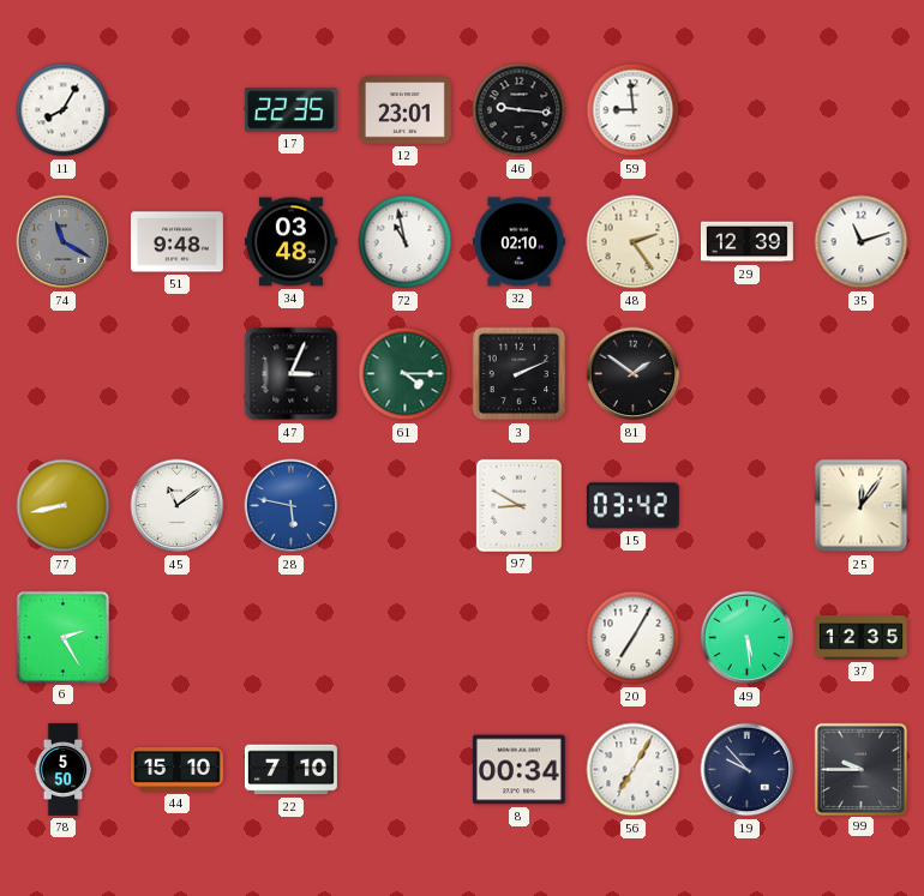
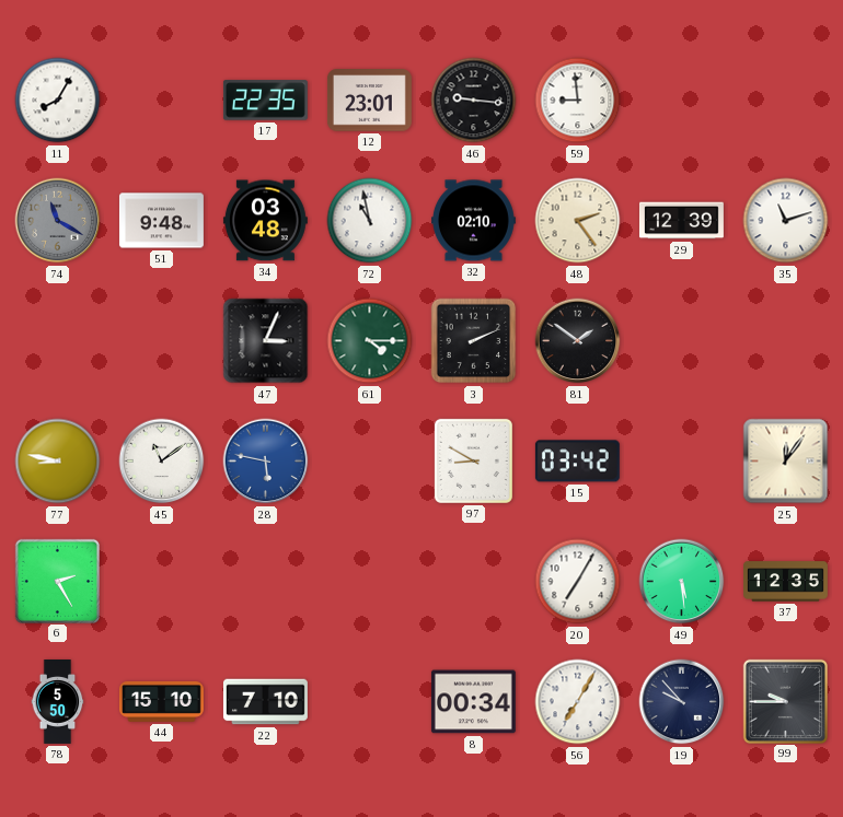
77: 8:43 -> 8:47 (58, 462)
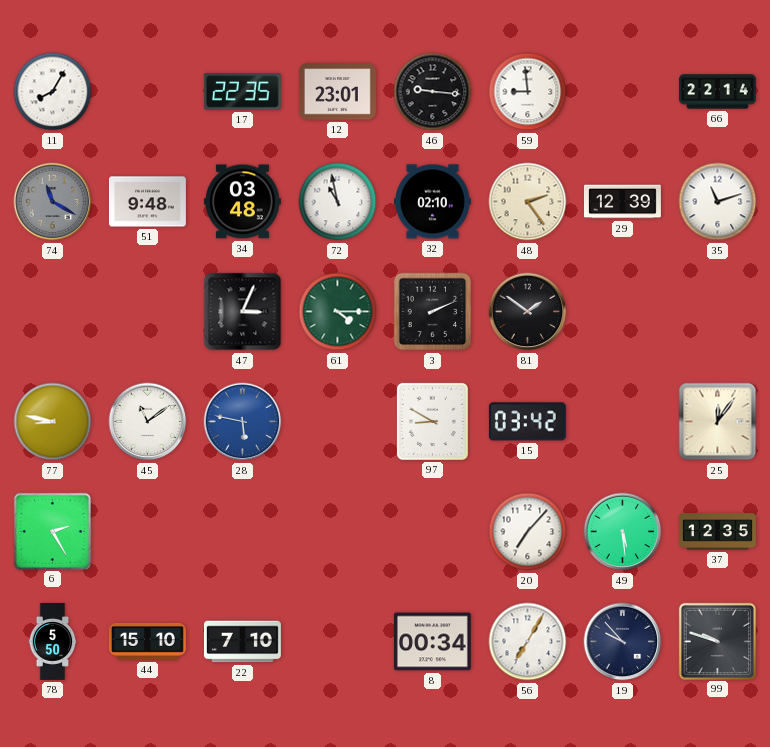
66: none -> 22:14 (717, 92)
20: 7:05 -> 7:07 (528, 532)
99: 9:45 -> 9:48 (717, 641)
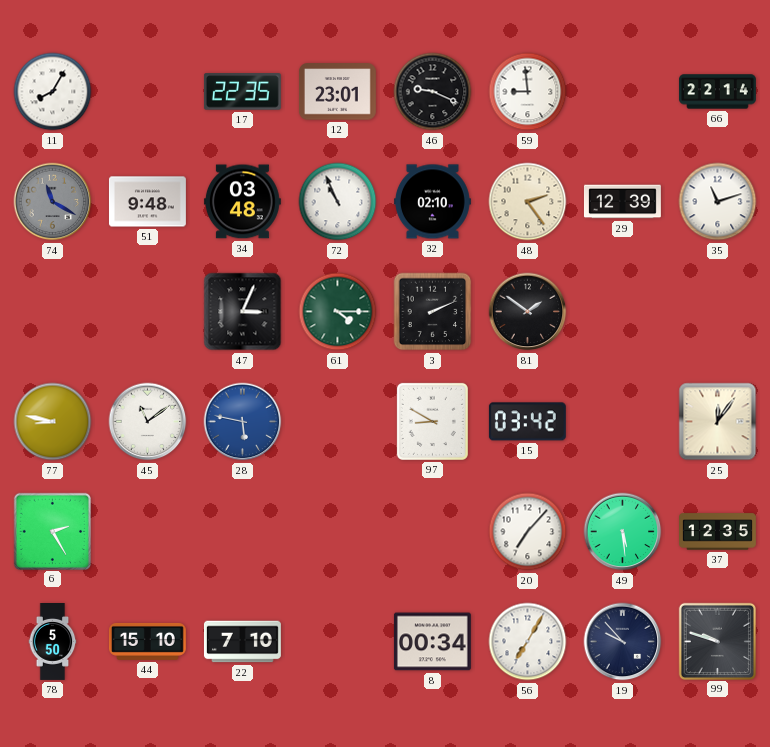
46: 9:16 -> 9:19 (433, 92)
72: 10:58 -> 10:56 (338, 202)
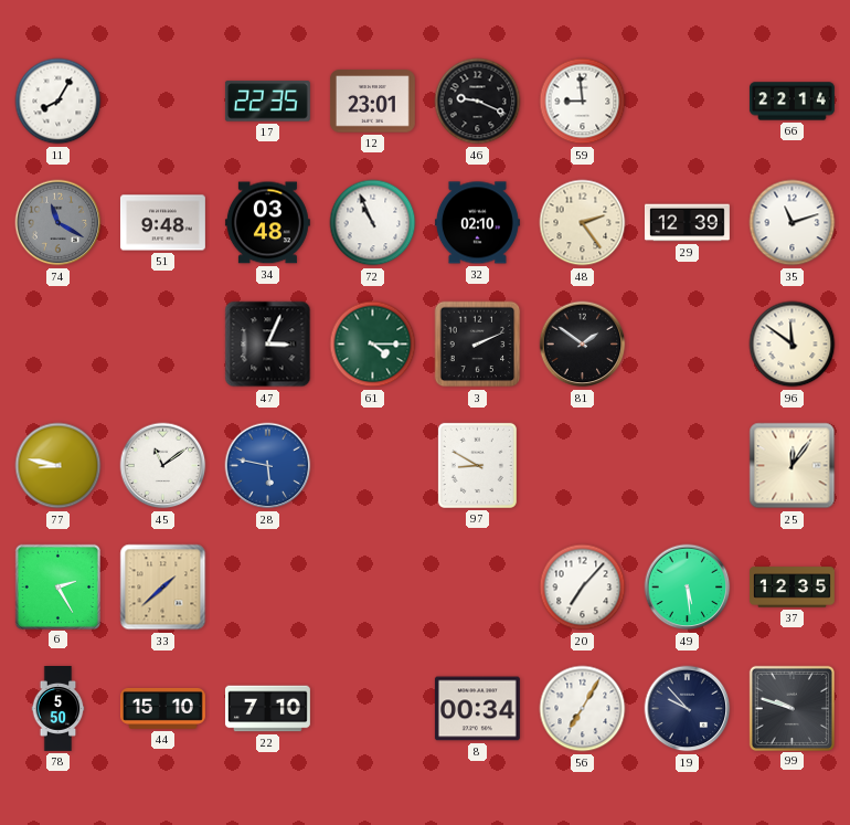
96: none -> 11:51 (793, 345)
15: 03:42 -> none (527, 422)
33: none -> 1:38 (163, 588)
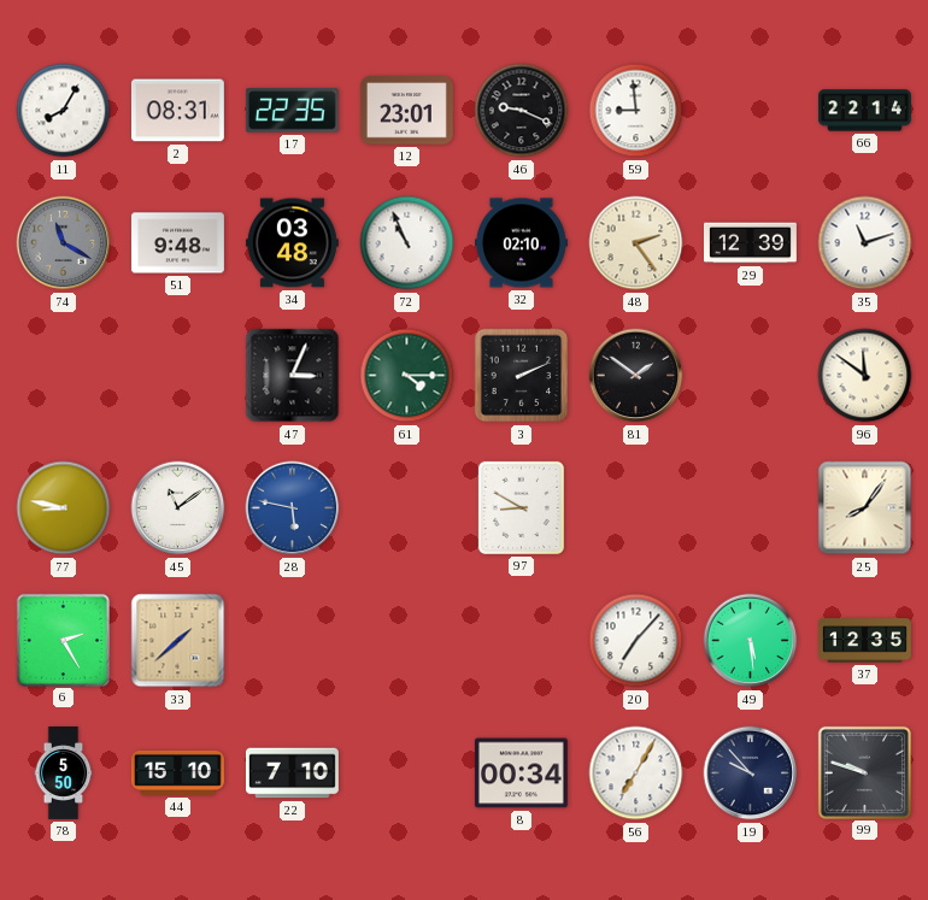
2: none -> 08:31 (177, 111)
25: 12:06 -> 8:06 (865, 508)
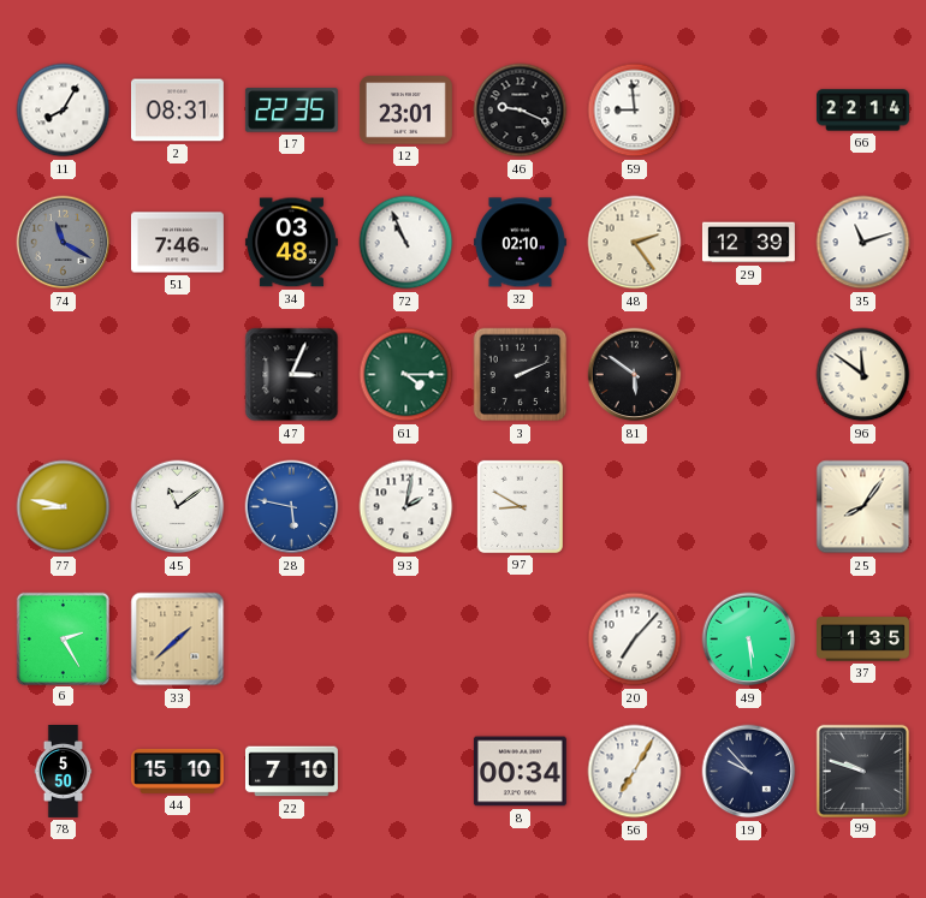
51: 9:48 -> 7:46 (177, 243)
81: 1:51 -> 5:51 (635, 375)
93: none -> 2:02 (406, 507)
37: 12:35 -> 1:35 (863, 640)
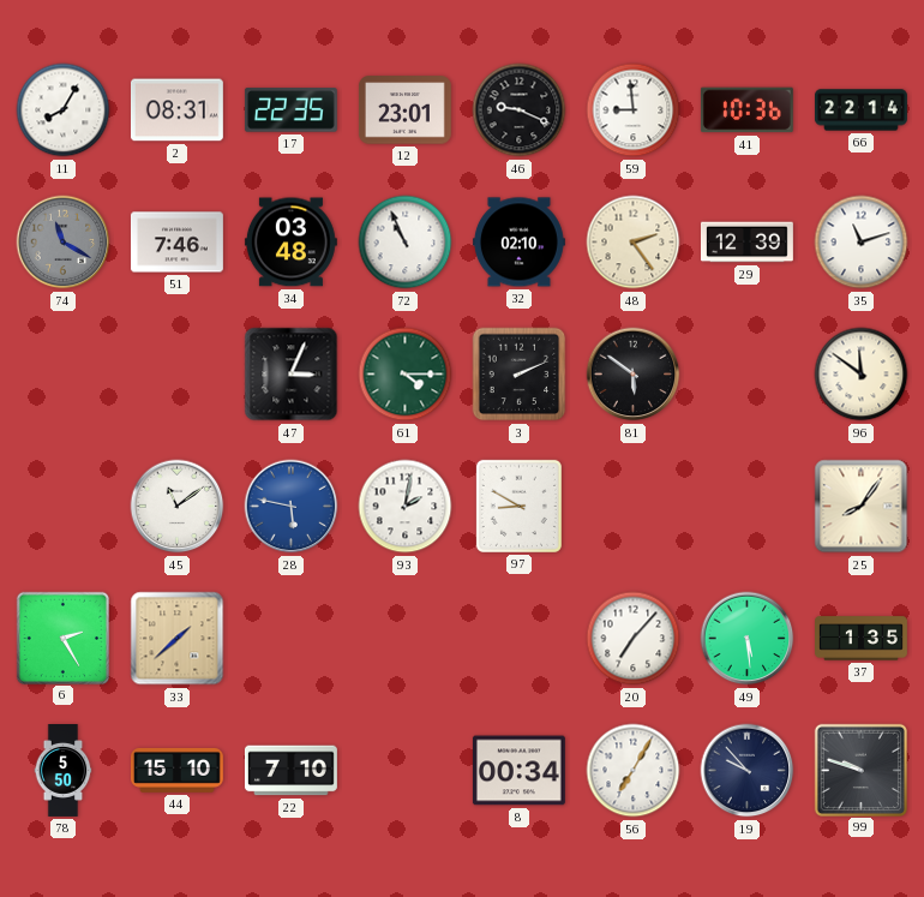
41: none -> 10:36 (746, 110)
77: 8:47 -> none (64, 507)
